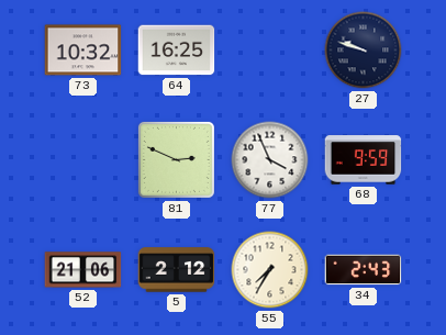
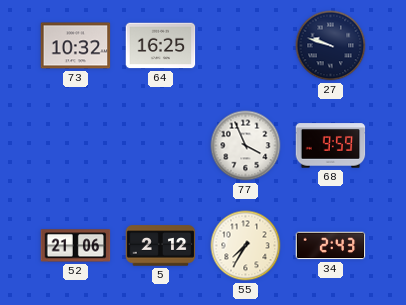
81: 2:49 -> none (176, 159)
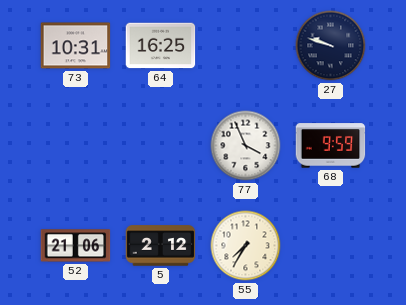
73: 10:32 -> 10:31 (76, 46)
34: 2:43 -> none (331, 246)
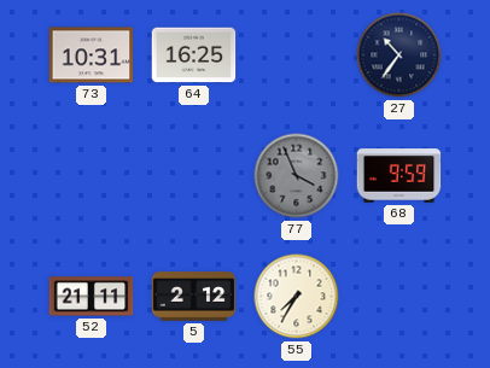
27: 9:48 -> 10:36 (399, 56)
77 dial: white -> grey (297, 176)
52: 21:06 -> 21:11 (92, 297)
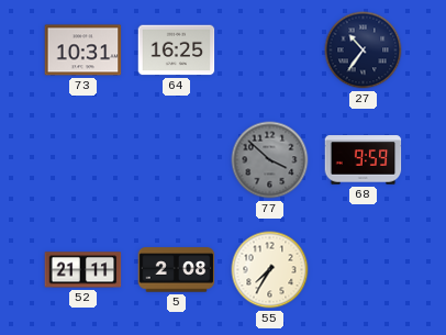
77: 3:56 -> 3:52 (270, 160)
5: 2:12 -> 2:08 (177, 270)
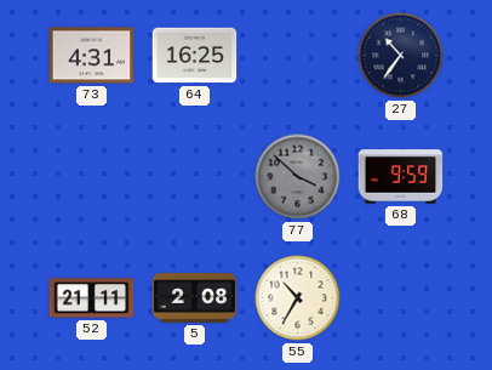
73: 10:31 -> 4:31 (92, 56)
55: 7:35 -> 10:35 (298, 298)
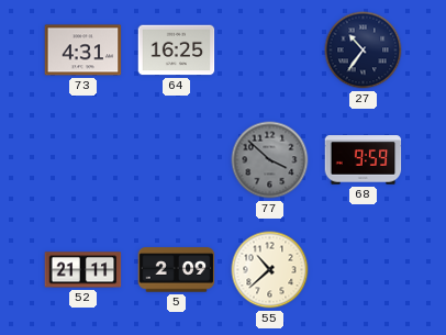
5: 2:08 -> 2:09 (177, 270)
55: 10:35 -> 10:38 (270, 270)
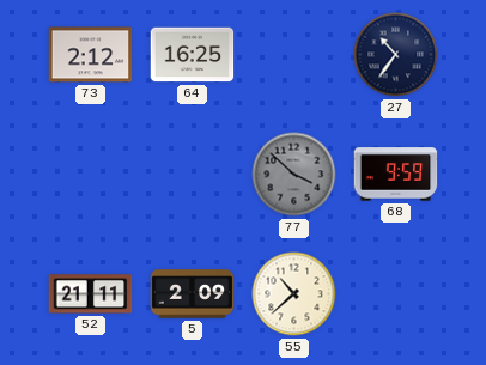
73: 4:31 -> 2:12 (91, 55)
